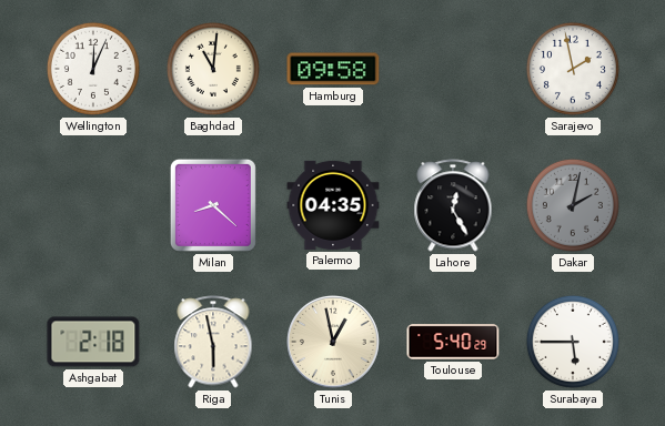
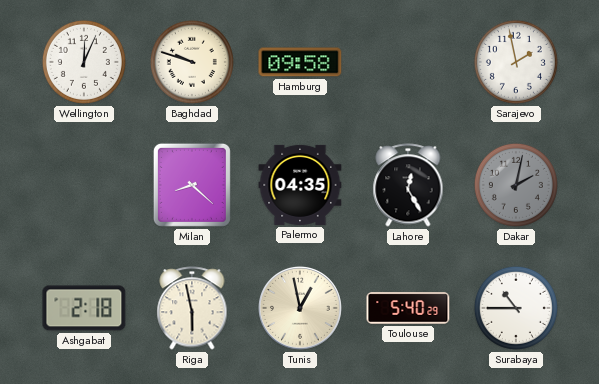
Baghdad: 11:01 -> 9:48 (192, 62)
Surabaya: 5:45 -> 10:45 (516, 308)
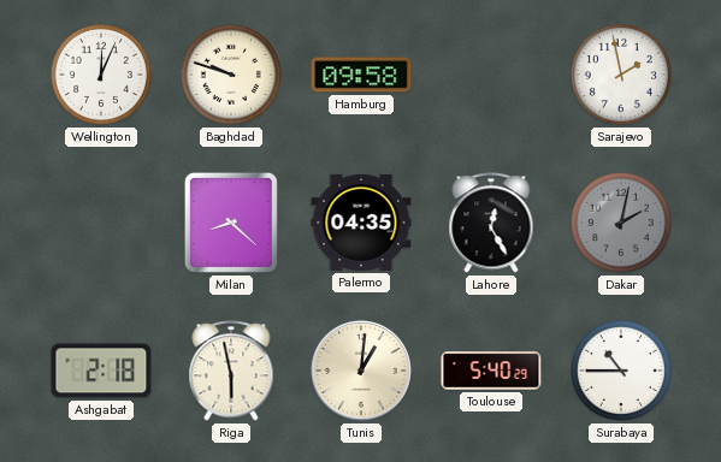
Tunis: 12:58 -> 1:01 (361, 371)
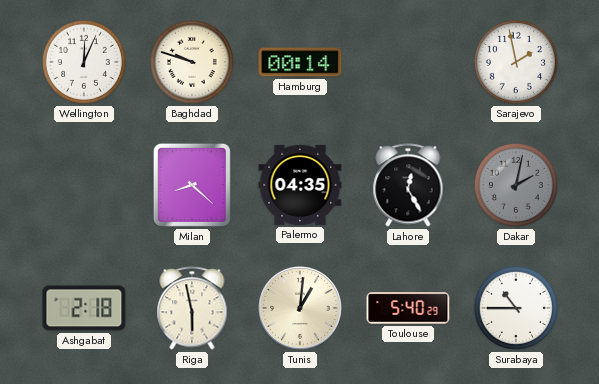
Hamburg: 09:58 -> 00:14 (300, 62)
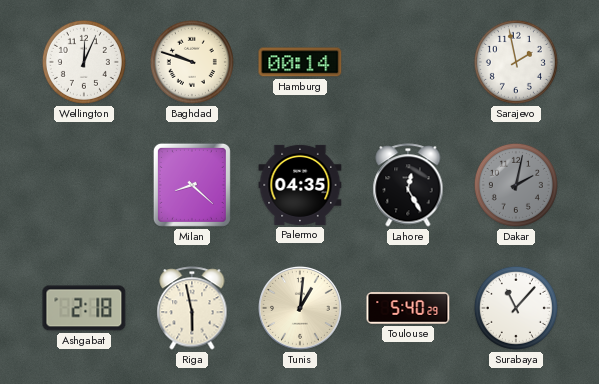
Surabaya: 10:45 -> 11:07 (516, 308)
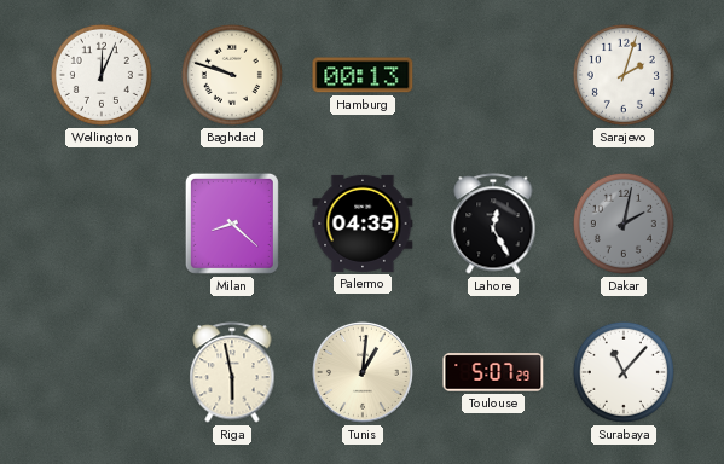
Hamburg: 00:14 -> 00:13 (363, 75)
Sarajevo: 1:58 -> 2:03 (624, 75)
Ashgabat: 2:18 -> none (84, 308)
Toulouse: 5:40 -> 5:07 (493, 372)
